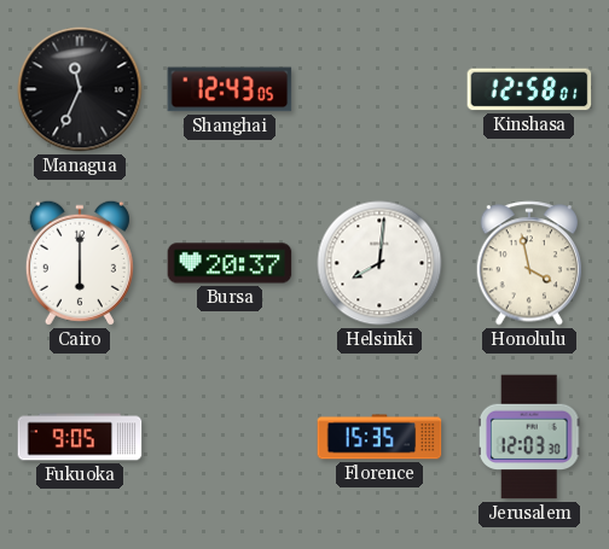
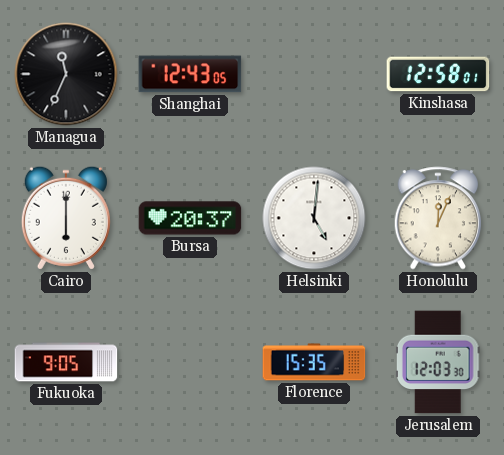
Helsinki: 8:01 -> 5:01 (314, 218)
Honolulu: 3:58 -> 12:04 (438, 218)
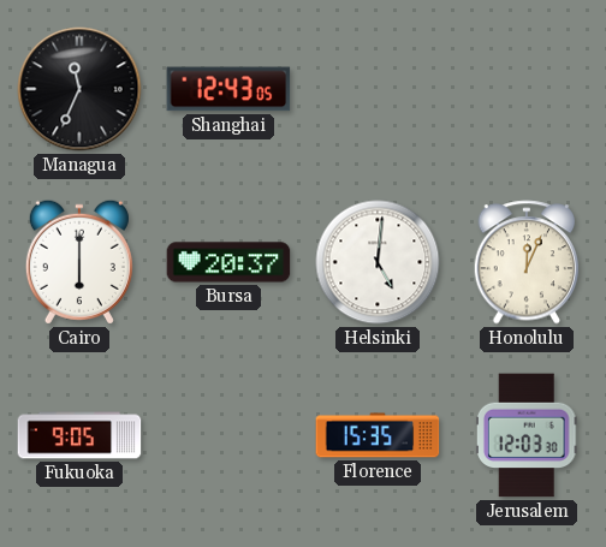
Kinshasa: 12:58 -> none (438, 74)
